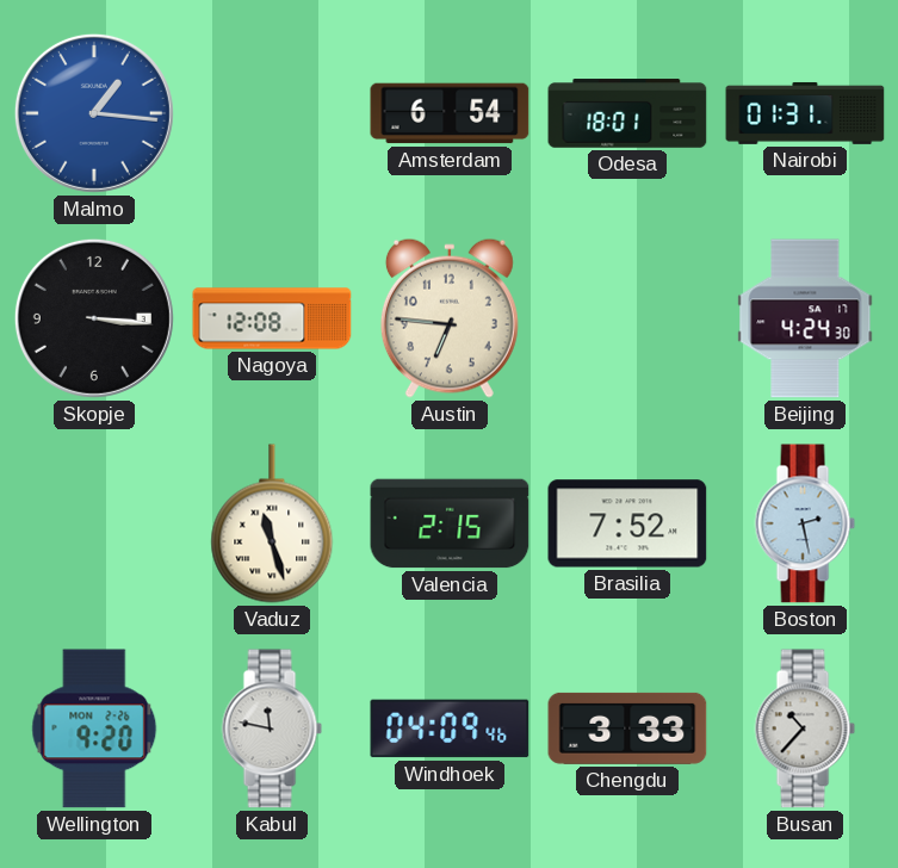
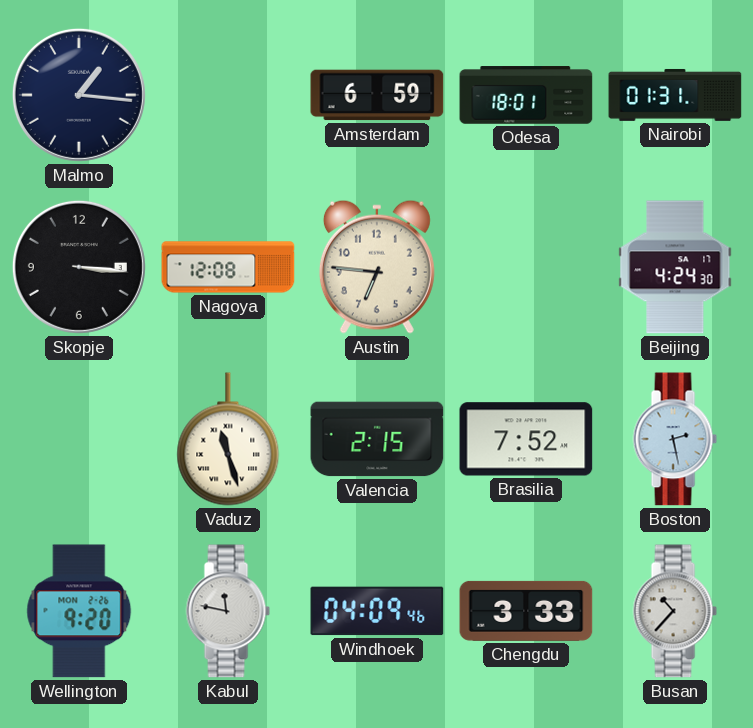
Malmo dial: blue -> navy (79, 95)
Amsterdam: 6:54 -> 6:59 (377, 95)
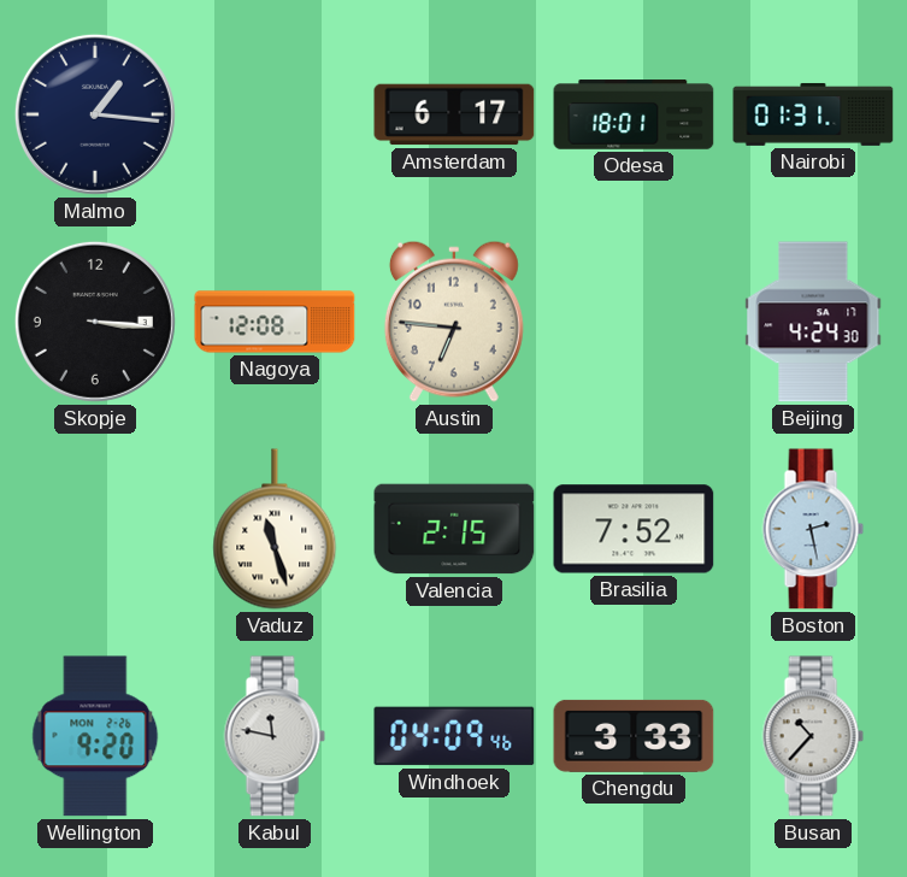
Amsterdam: 6:59 -> 6:17 (454, 114)
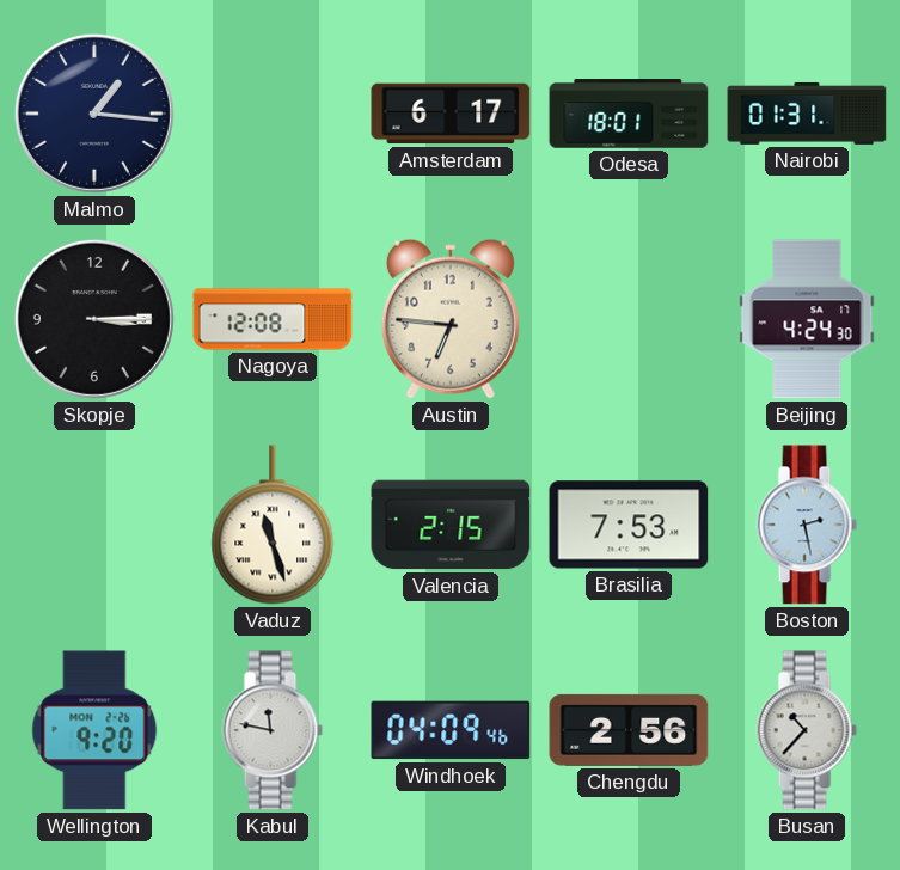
Skopje: 3:16 -> 3:15 (94, 319)
Brasilia: 7:52 -> 7:53 (629, 525)
Chengdu: 3:33 -> 2:56 (629, 730)
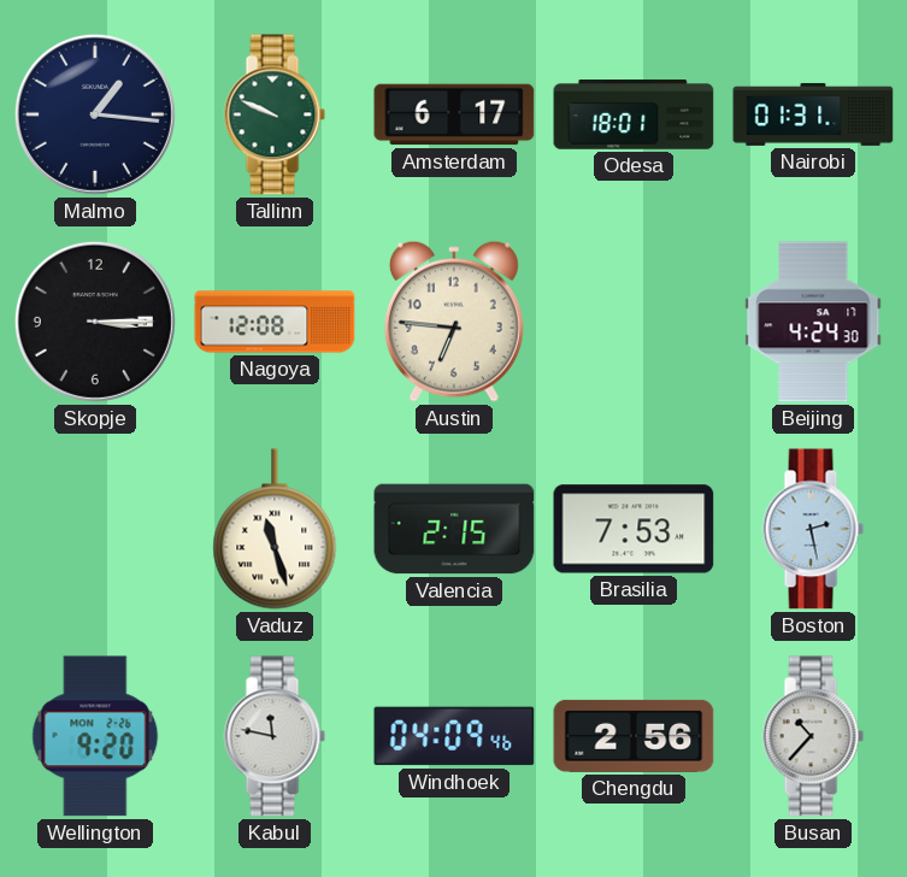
Tallinn: none -> 9:49 (275, 114)
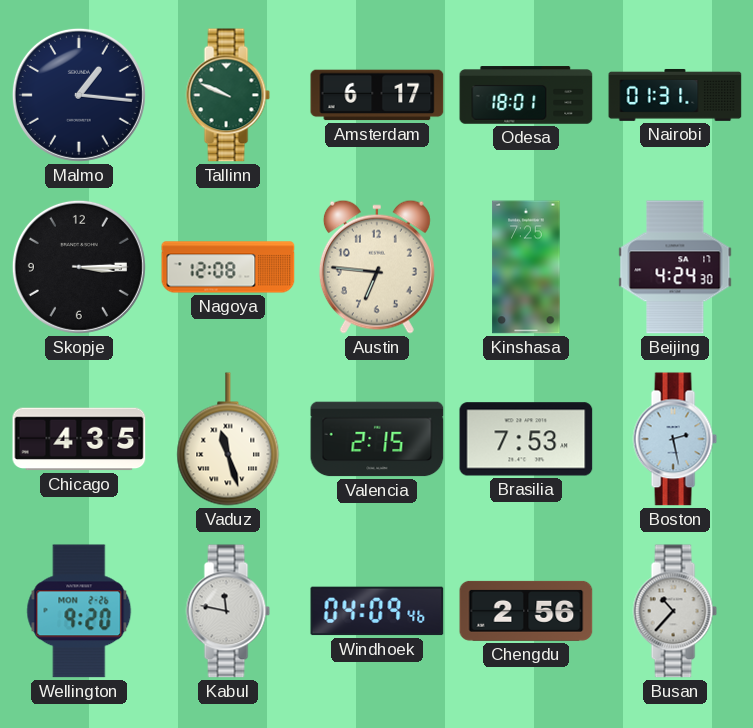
Kinshasa: none -> 7:25 (526, 267)
Chicago: none -> 4:35 (79, 439)
